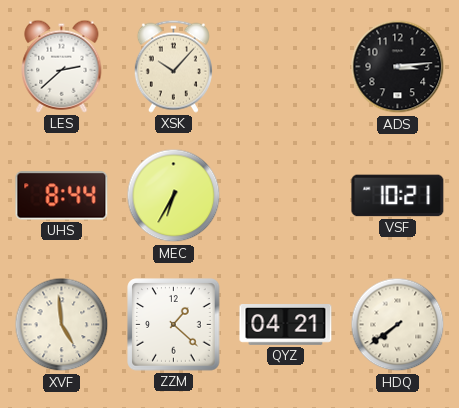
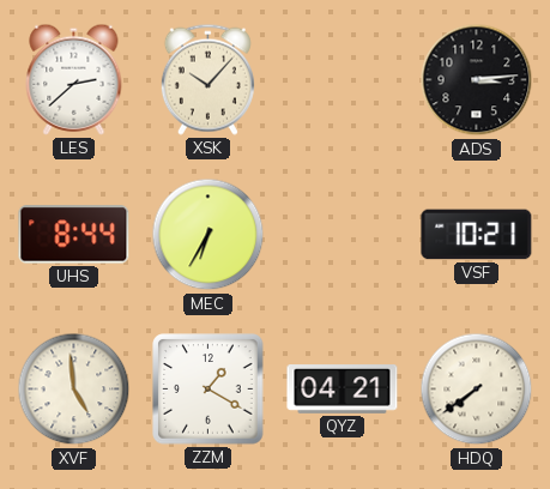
ZZM: 1:22 -> 1:20 (208, 390)
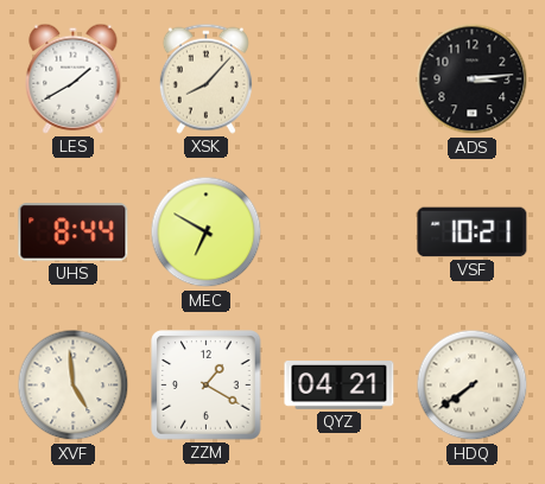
LES: 2:38 -> 1:40 (74, 78)
XSK: 10:07 -> 8:07 (205, 78)
MEC: 6:35 -> 6:50 (207, 233)
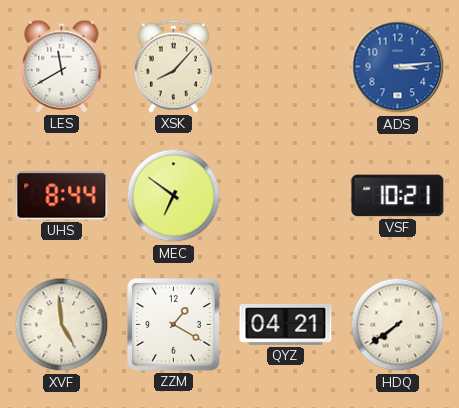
LES: 1:40 -> 11:40 (62, 66)
ADS dial: black -> blue (398, 67)
MEC: 6:50 -> 6:51 (174, 196)
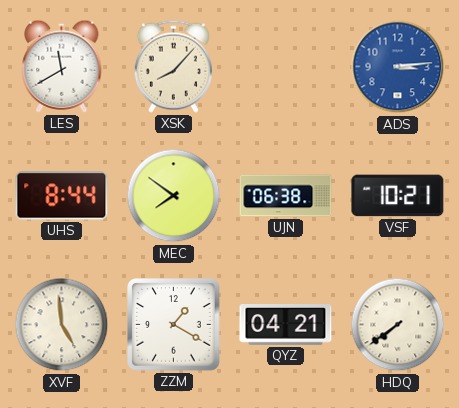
MEC: 6:51 -> 7:51 (174, 196)
UJN: none -> 06:38 (286, 196)
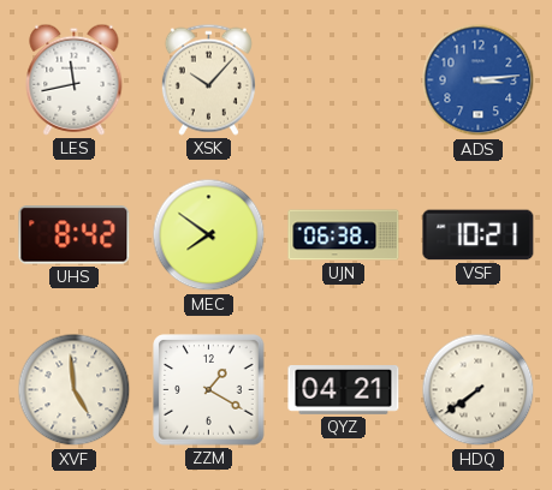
LES: 11:40 -> 11:43 (75, 79)
XSK: 8:07 -> 10:07 (208, 79)
UHS: 8:44 -> 8:42 (75, 235)
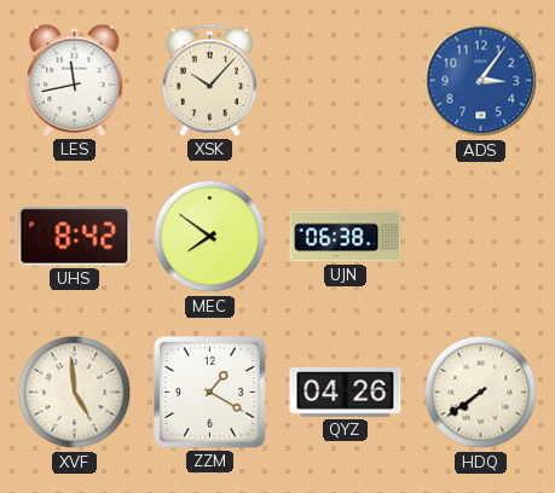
ADS: 3:14 -> 3:06 (481, 81)
VSF: 10:21 -> none (479, 235)
QYZ: 04:21 -> 04:26 (346, 393)
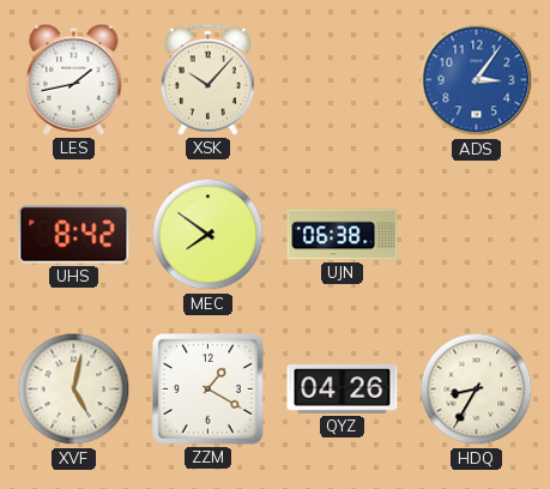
LES: 11:43 -> 1:43 (74, 79)
XVF: 4:59 -> 5:02 (74, 390)
HDQ: 7:39 -> 8:35 (477, 390)
